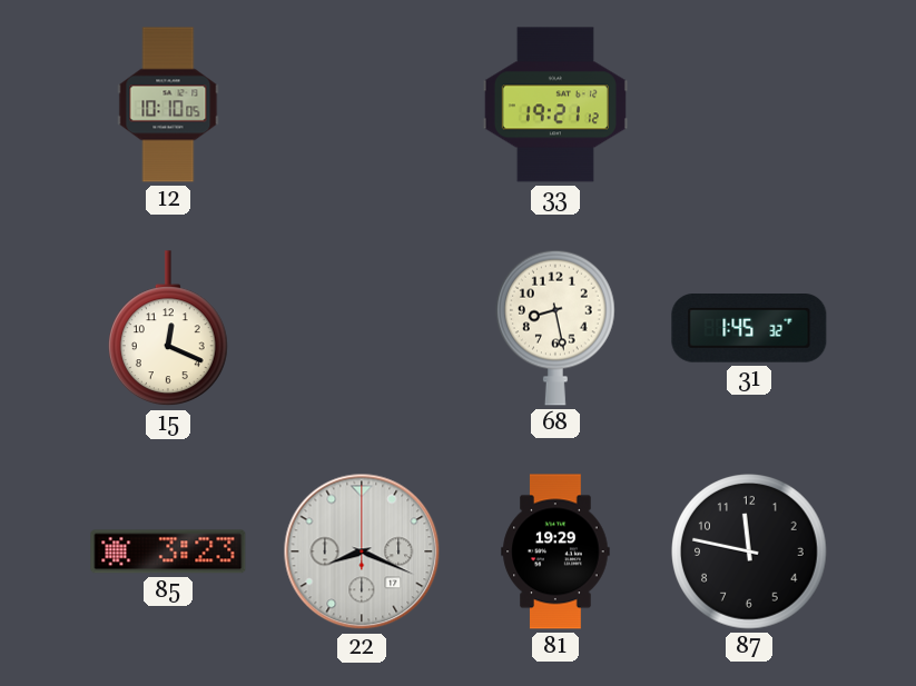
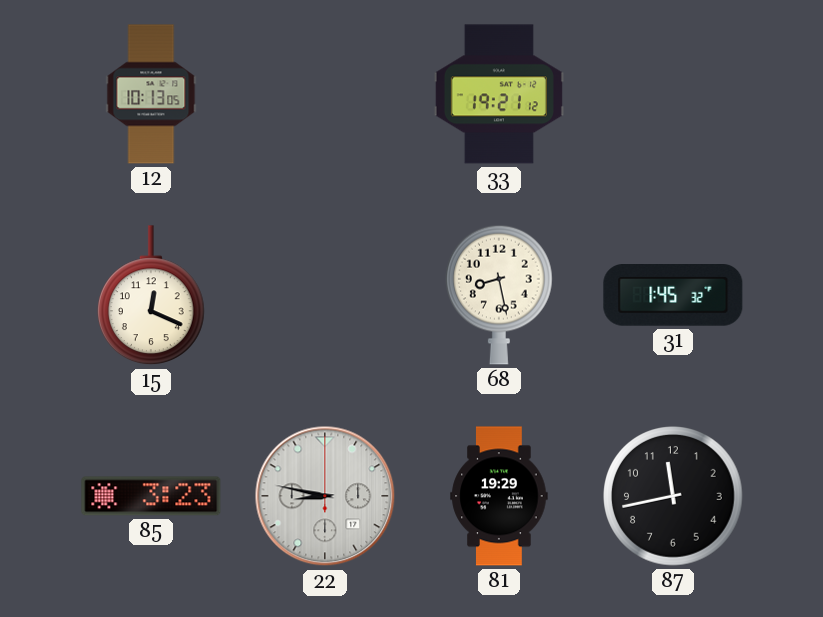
12: 10:10 -> 10:13 (151, 94)
22: 8:19 -> 8:47 (325, 496)
87: 11:47 -> 11:43 (673, 496)
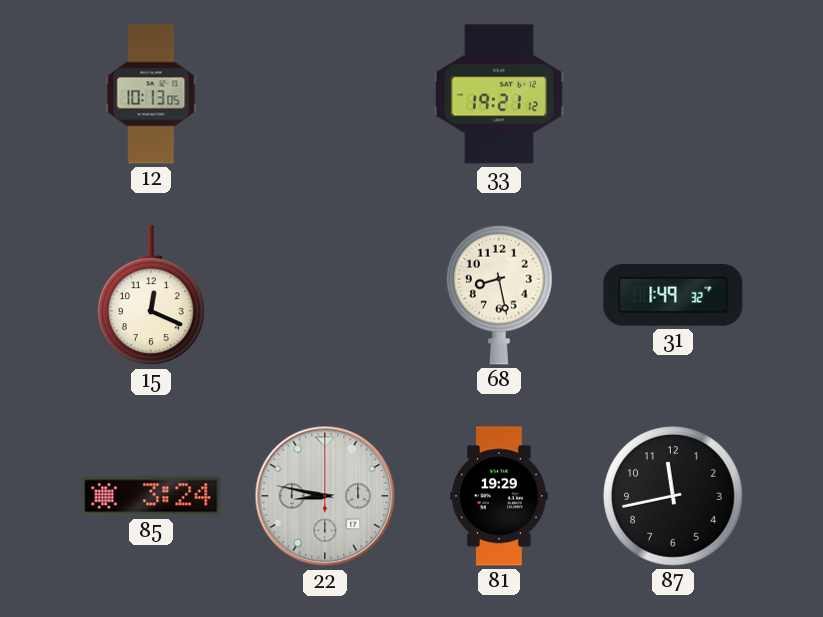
31: 1:45 -> 1:49 (673, 296)
85: 3:23 -> 3:24 (151, 496)
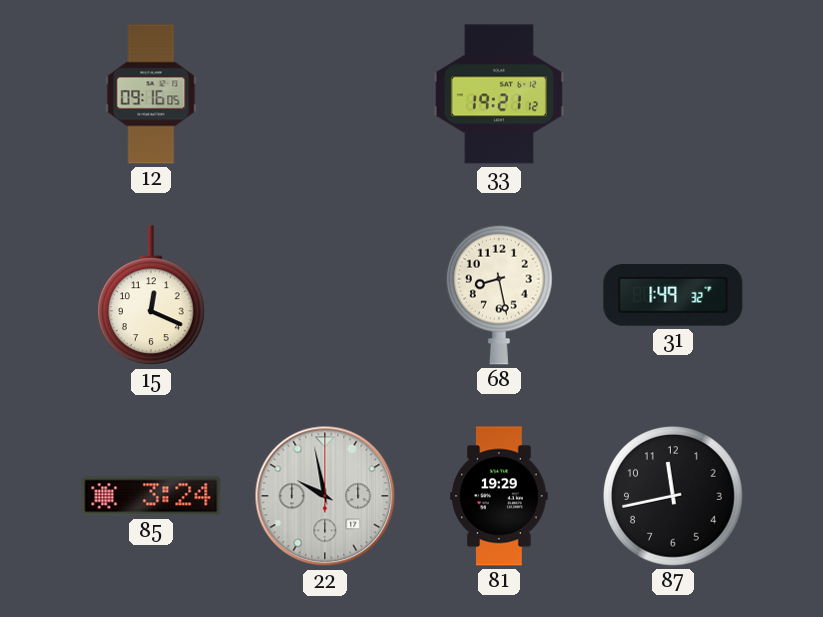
12: 10:13 -> 09:16 (151, 94)
22: 8:47 -> 9:58 (325, 496)
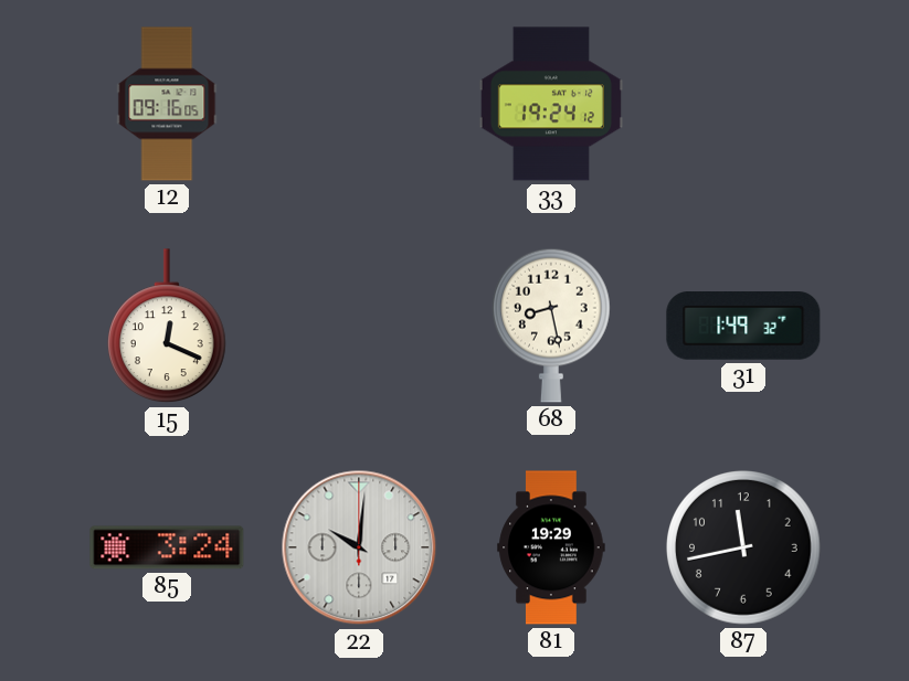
33: 19:21 -> 19:24 (551, 104)
22: 9:58 -> 10:01 (359, 547)
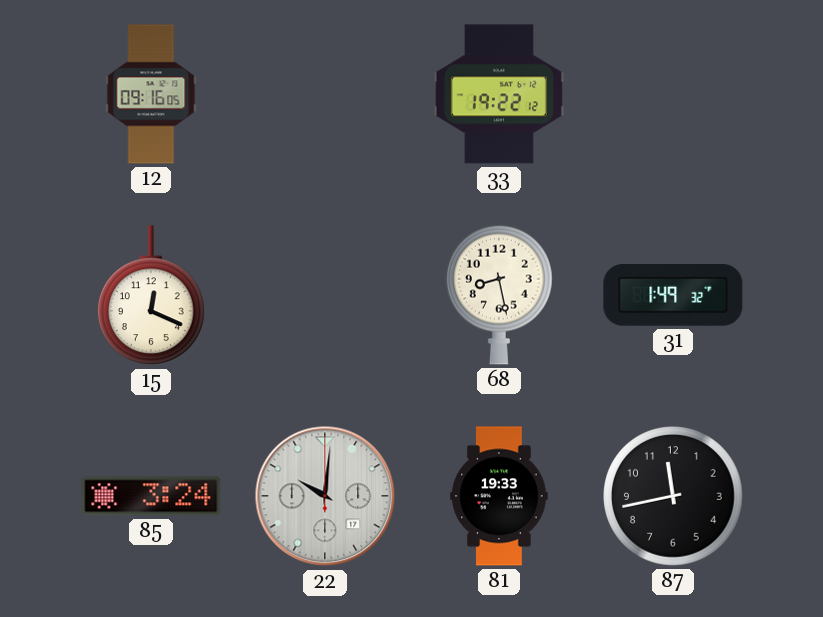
33: 19:24 -> 19:22 (499, 94)
81: 19:29 -> 19:33 (499, 496)
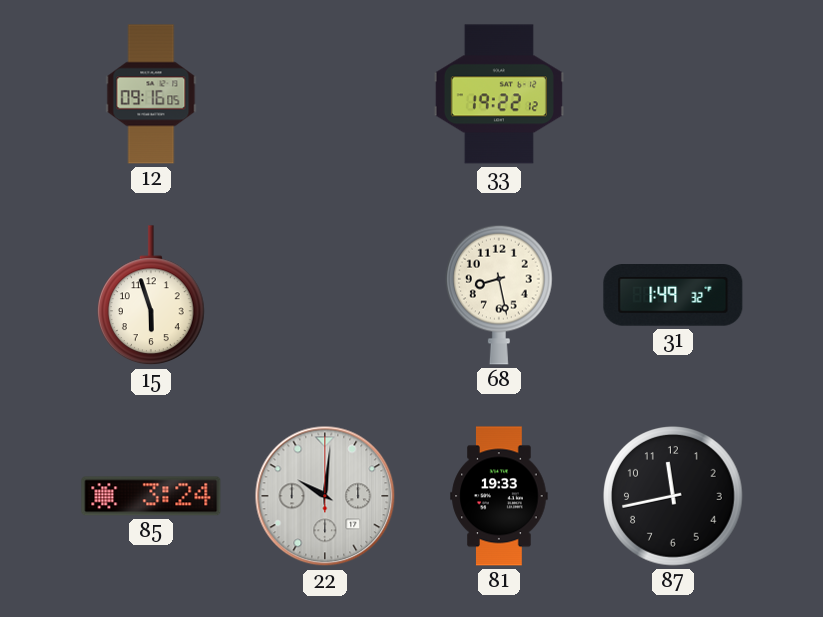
15: 12:19 -> 5:57 (152, 296)
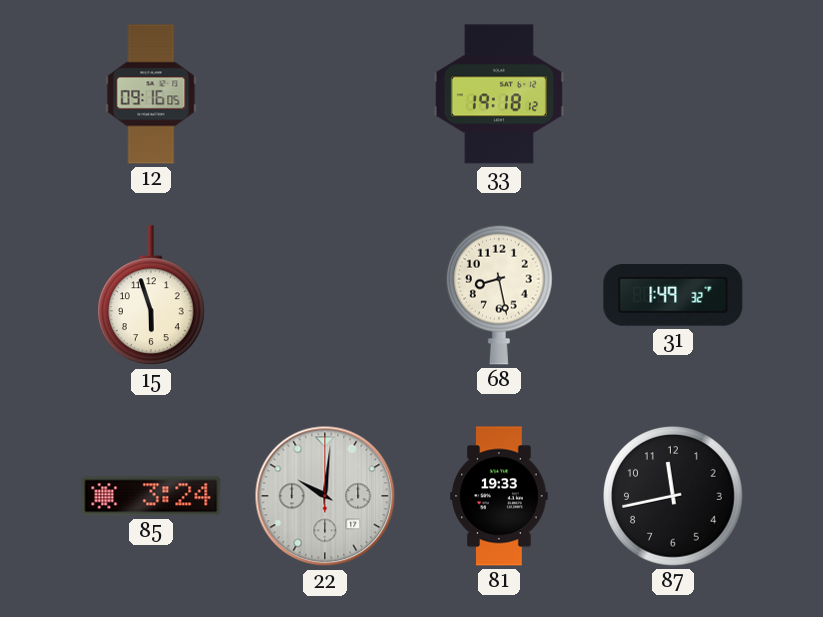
33: 19:22 -> 19:18 (499, 94)
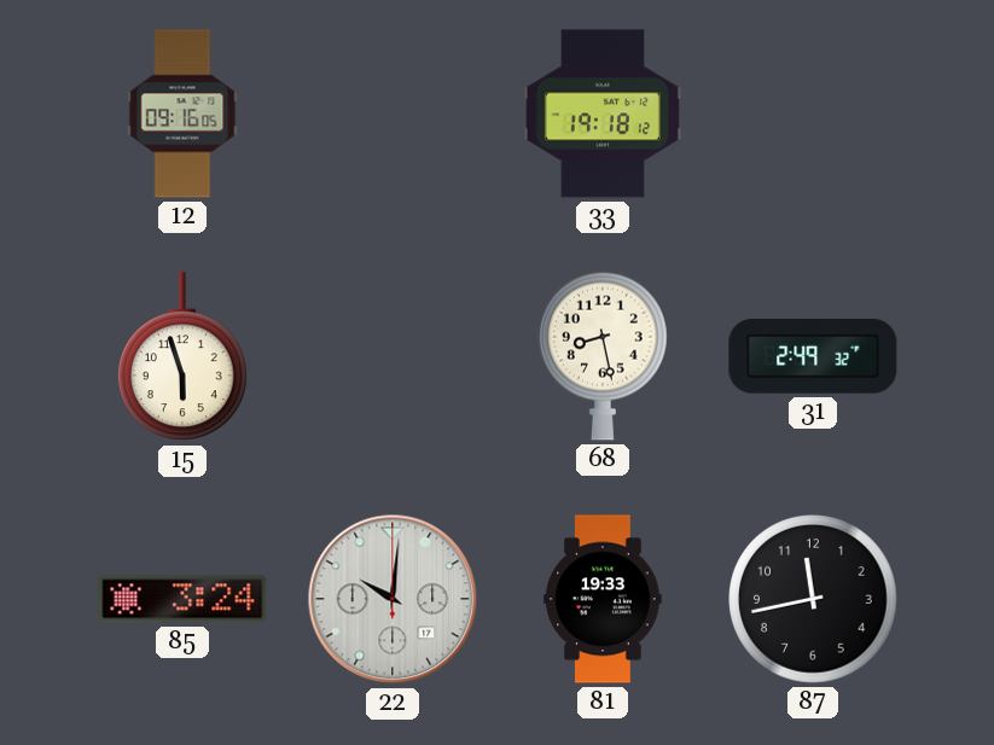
31: 1:49 -> 2:49 (813, 357)
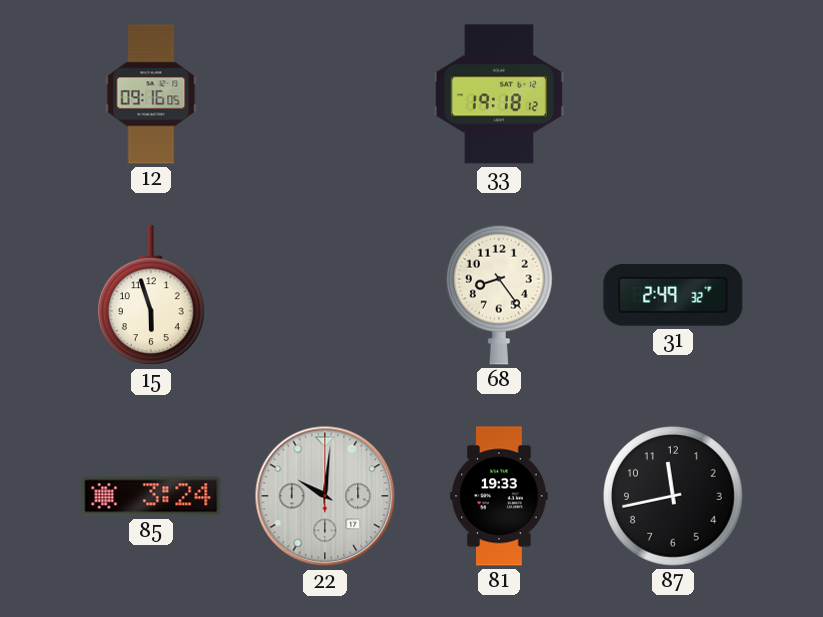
68: 8:28 -> 8:24 (500, 295)
